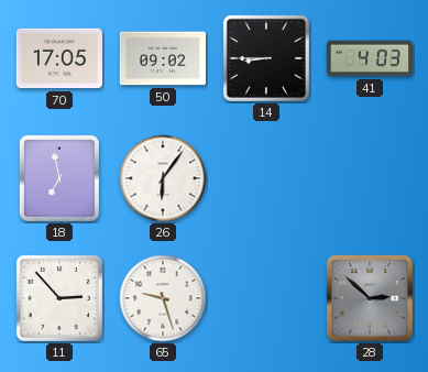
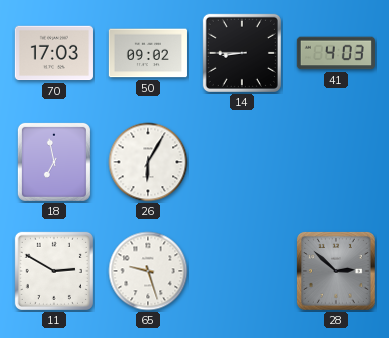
70: 17:05 -> 17:03 (54, 53)
26: 6:06 -> 6:05 (148, 162)
11: 2:53 -> 2:50 (54, 271)
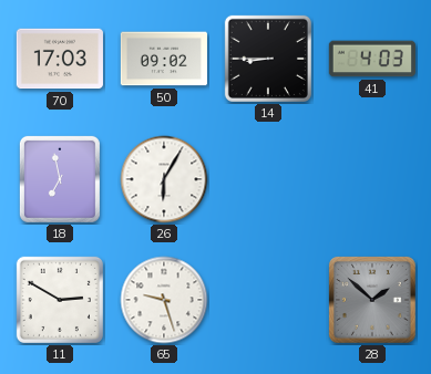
28: 2:52 -> 1:52 (372, 300)
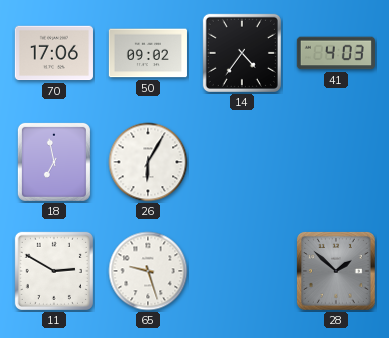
70: 17:03 -> 17:06 (54, 53)
14: 8:45 -> 4:36 (242, 53)
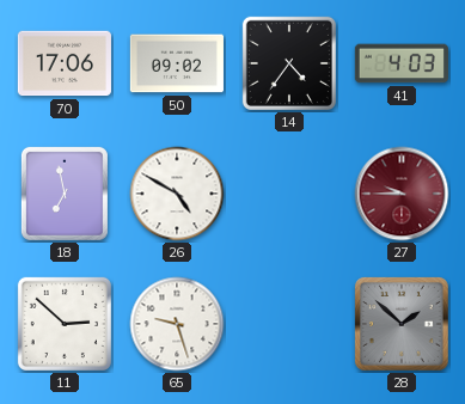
26: 6:05 -> 4:50 (177, 194)
27: none -> 9:45 (402, 194)
11: 2:50 -> 2:52 (65, 324)
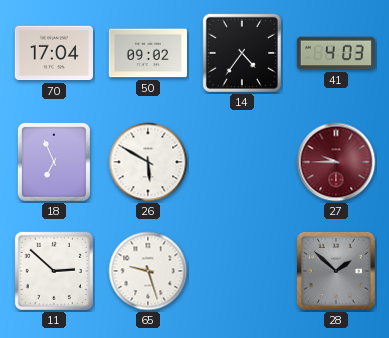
70: 17:06 -> 17:04 (54, 53)
18: 6:58 -> 6:56 (54, 162)
26: 4:50 -> 5:50 (148, 162)
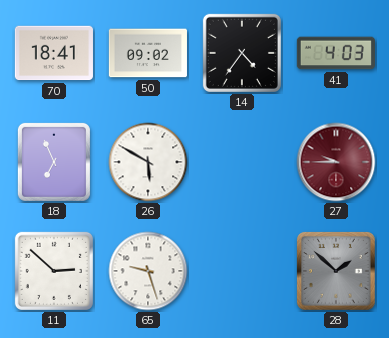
70: 17:04 -> 18:41 (54, 53)
